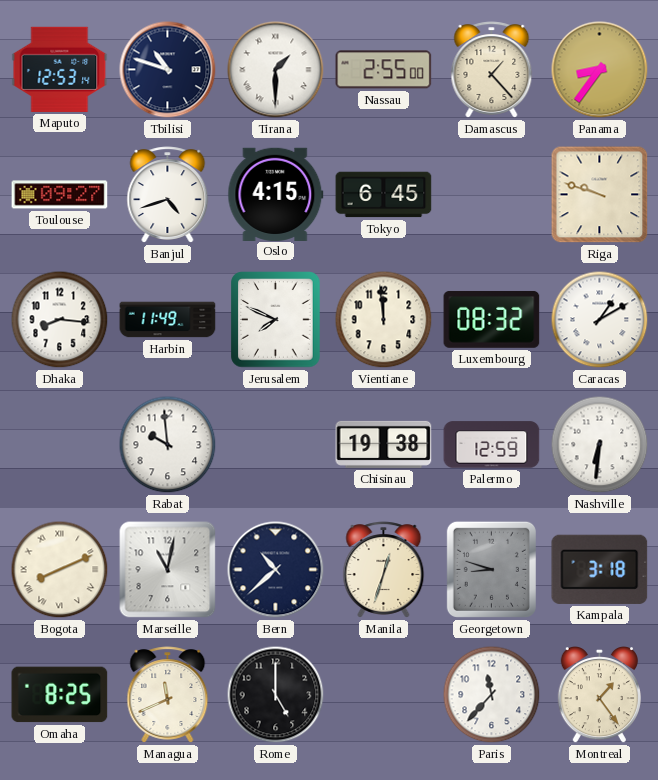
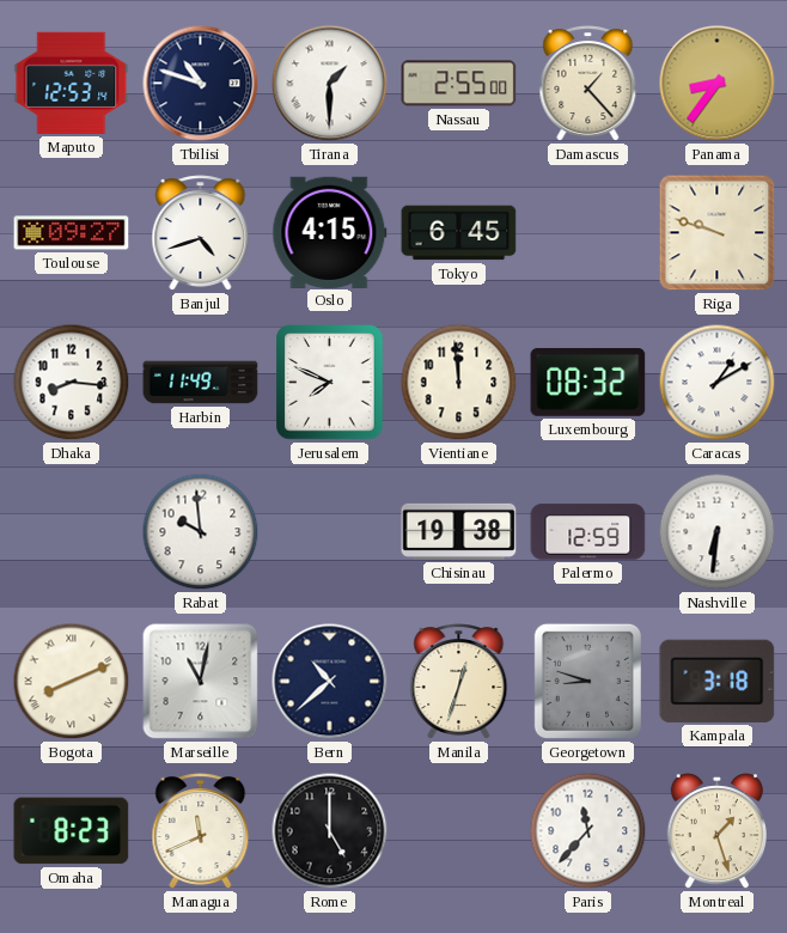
Omaha: 8:25 -> 8:23 (72, 831)
Montreal: 1:24 -> 1:27 (716, 833)
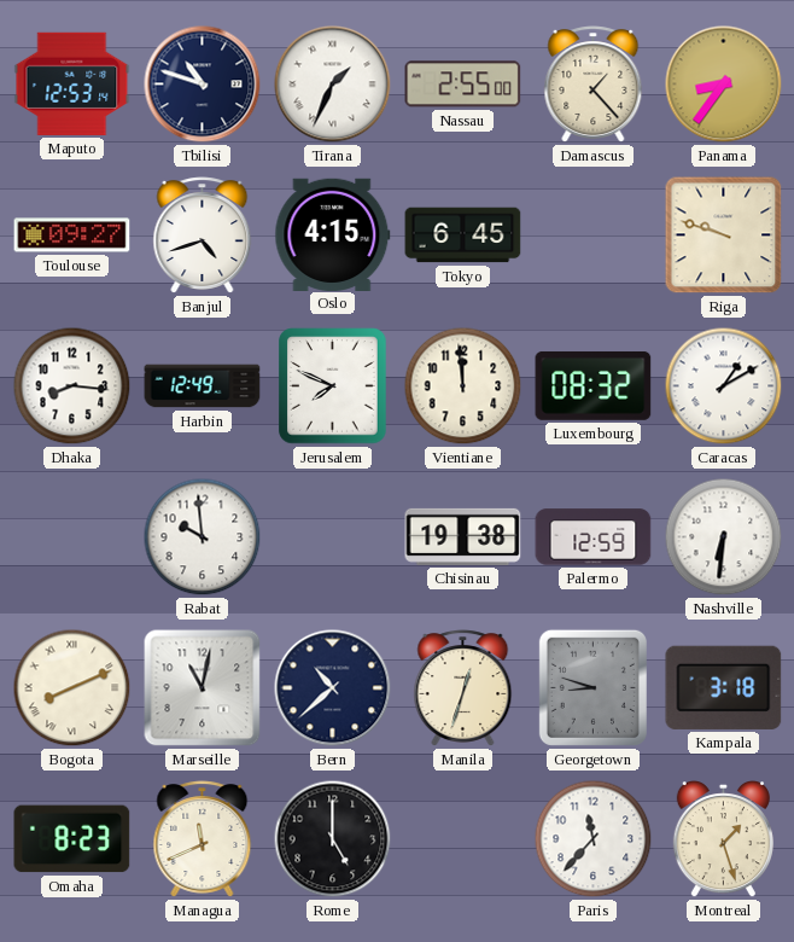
Tirana: 1:30 -> 1:34 (333, 85)
Harbin: 11:49 -> 12:49 (203, 386)
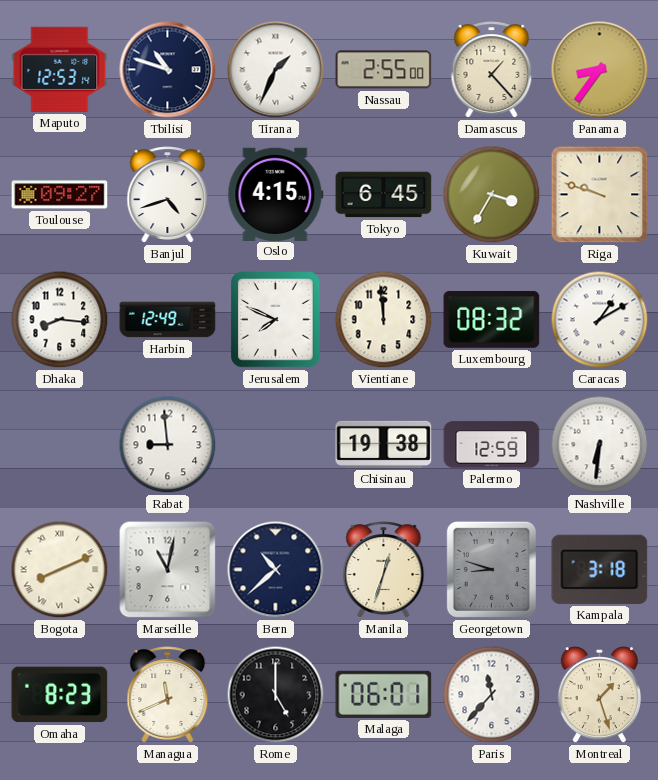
Kuwait: none -> 3:35 (492, 195)
Rabat: 9:59 -> 8:59 (168, 445)
Malaga: none -> 06:01 (384, 694)
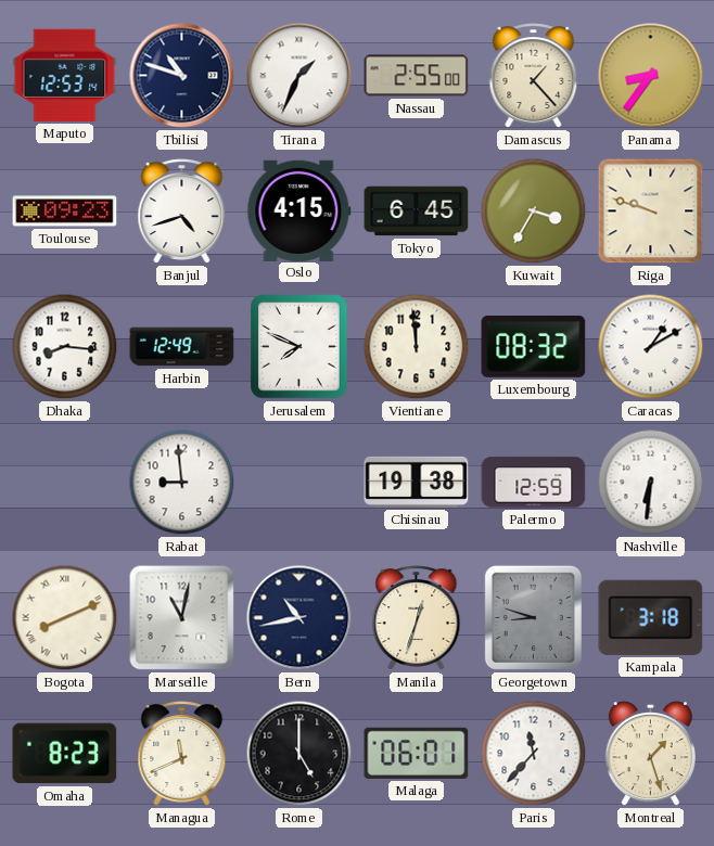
Toulouse: 09:27 -> 09:23 (65, 211)
Bern: 10:38 -> 10:43 (299, 618)
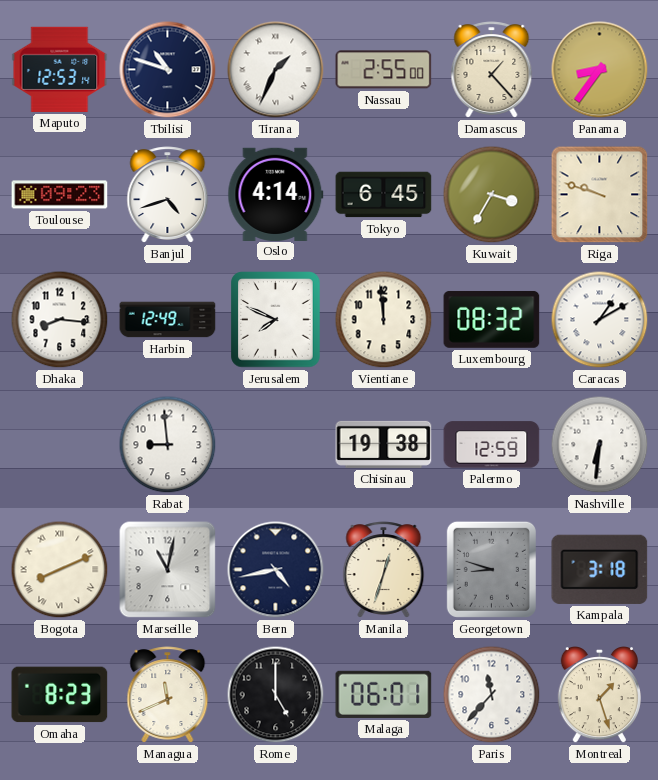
Oslo: 4:15 -> 4:14 (276, 194)
Bern: 10:43 -> 4:43 (276, 570)
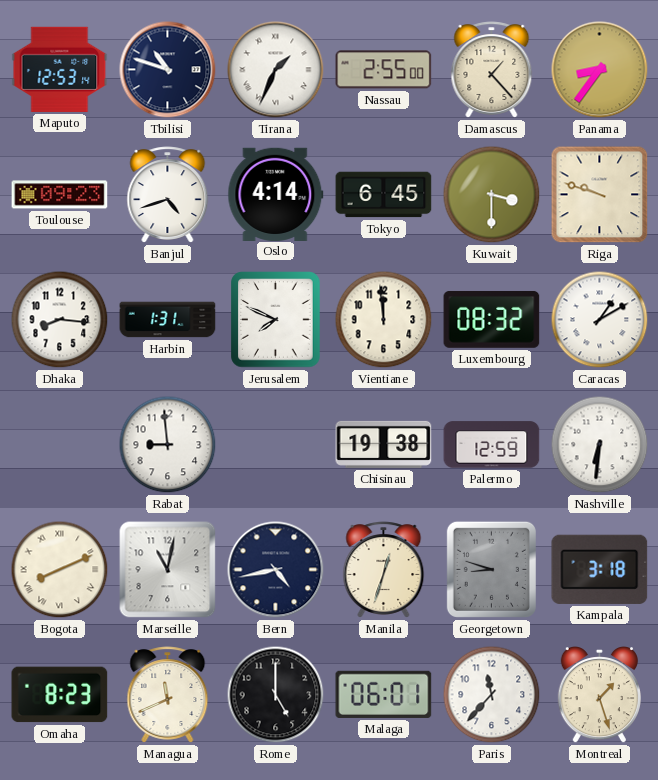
Kuwait: 3:35 -> 3:30 (492, 195)
Harbin: 12:49 -> 1:31 (168, 320)
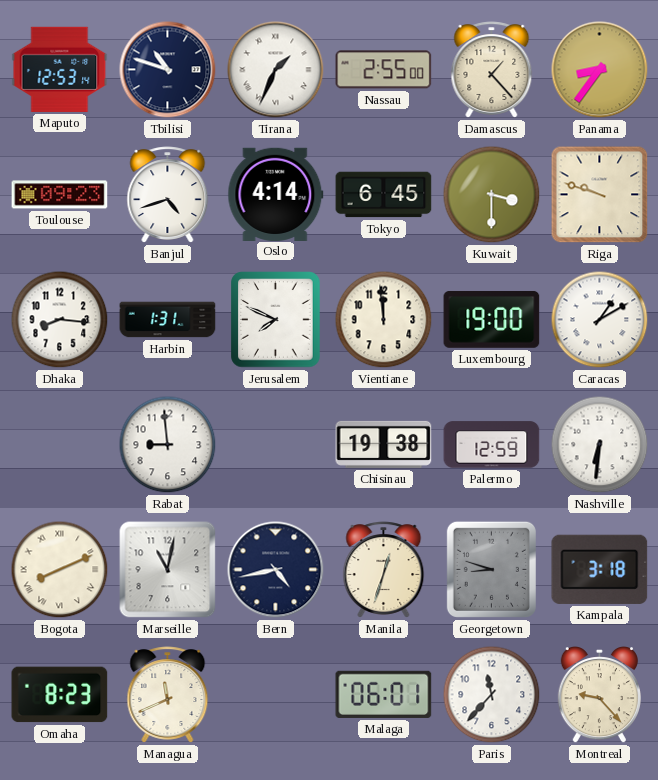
Luxembourg: 08:32 -> 19:00 (492, 319)
Rome: 5:00 -> none (276, 695)
Montreal: 1:27 -> 9:23 (599, 696)
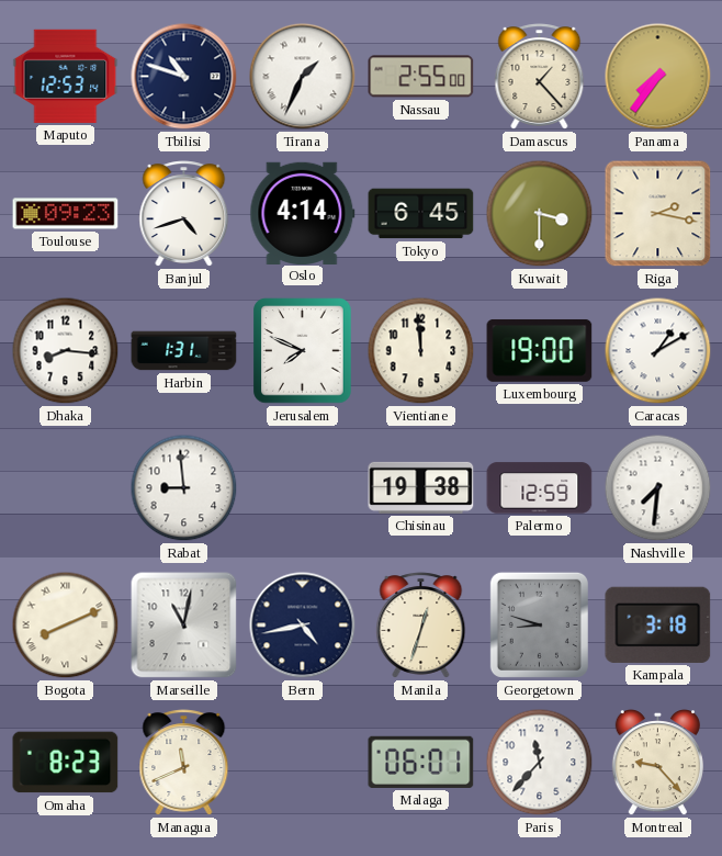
Panama: 8:36 -> 7:36 (658, 77)
Riga: 9:48 -> 2:17 (658, 214)
Nashville: 6:31 -> 7:31 (658, 488)
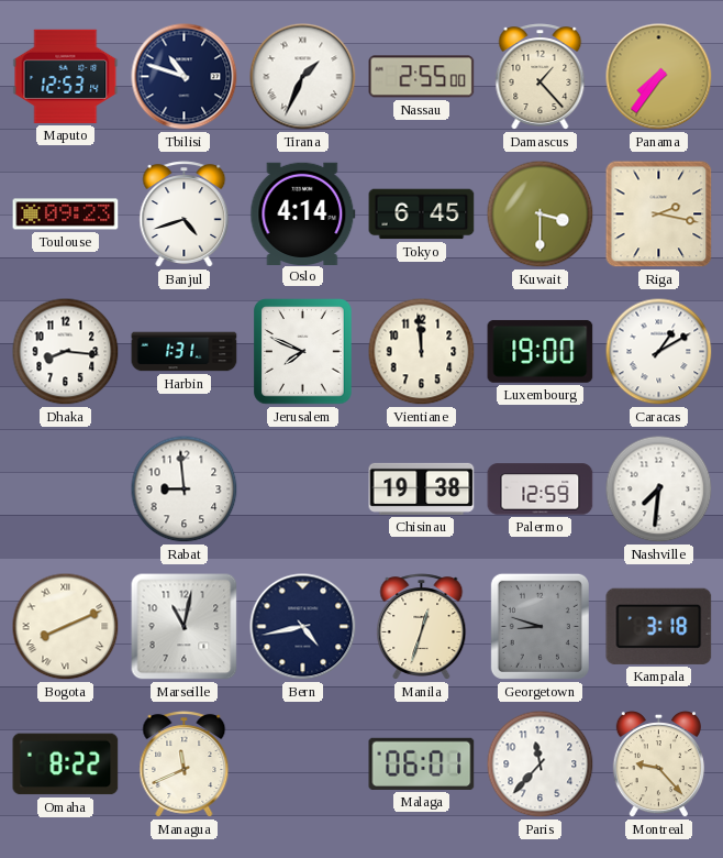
Omaha: 8:23 -> 8:22 (66, 765)
